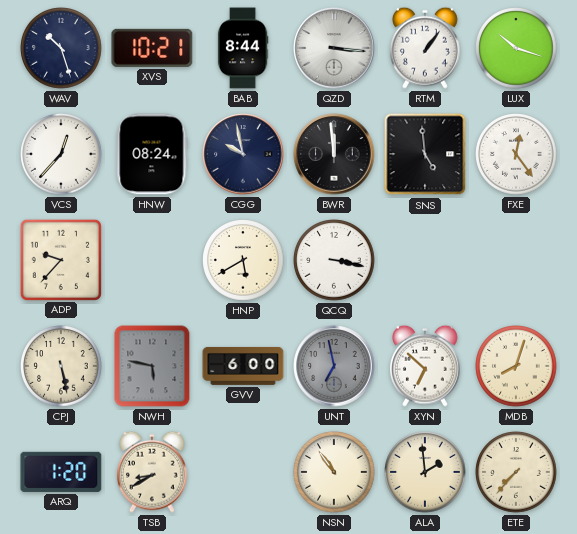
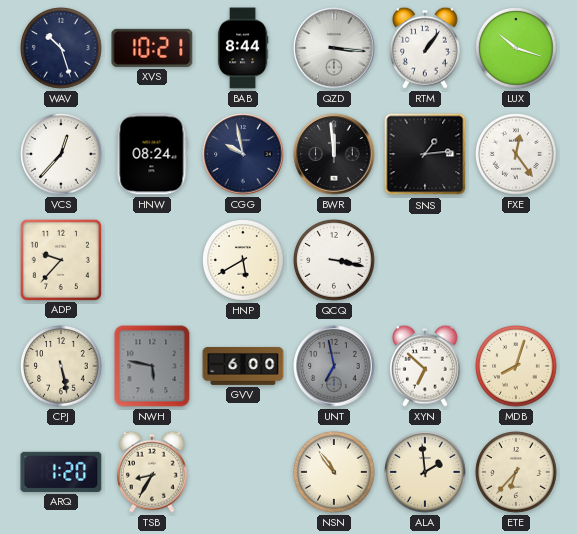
SNS: 4:59 -> 1:14 (425, 154)
TSB: 8:40 -> 8:35 (152, 472)
ETE: 7:37 -> 6:37 (516, 472)
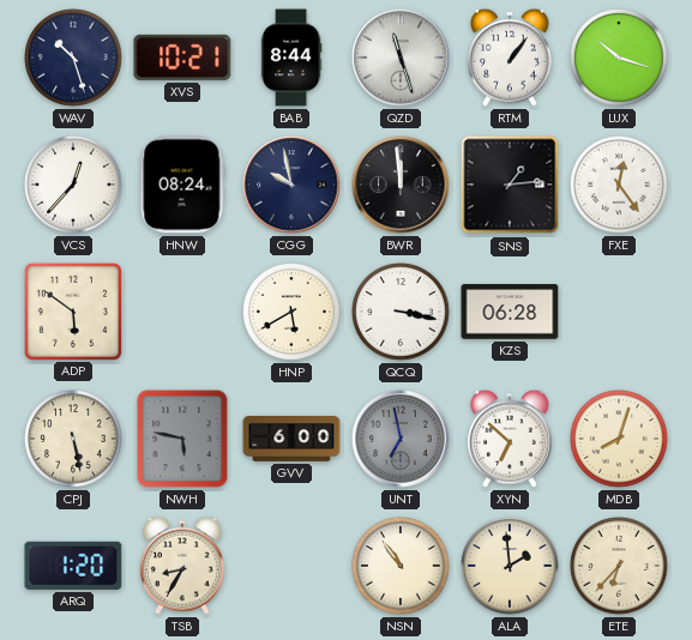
QZD: 3:16 -> 11:27 (401, 58)
ADP: 9:37 -> 5:51 (72, 310)
KZS: none -> 06:28 (510, 312)
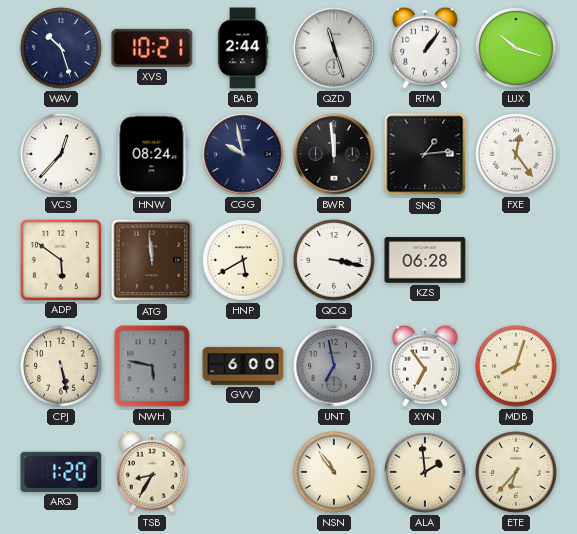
BAB: 8:44 -> 2:44 (243, 48)
ATG: none -> 11:59 (152, 260)
XYN: 6:52 -> 6:54 (425, 366)
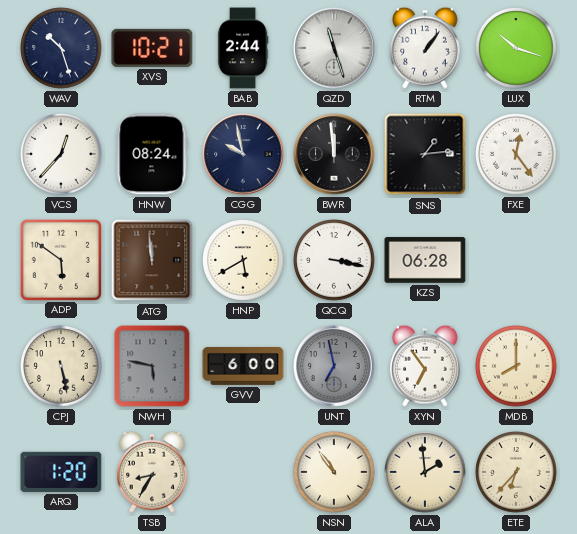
MDB: 8:03 -> 8:00 (516, 366)
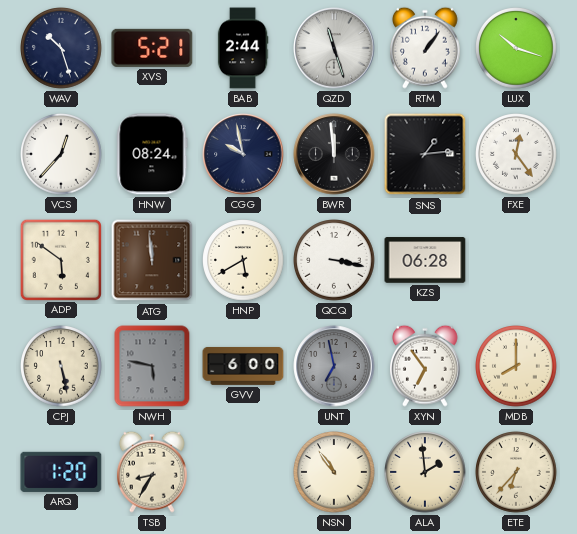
XVS: 10:21 -> 5:21 (152, 48)
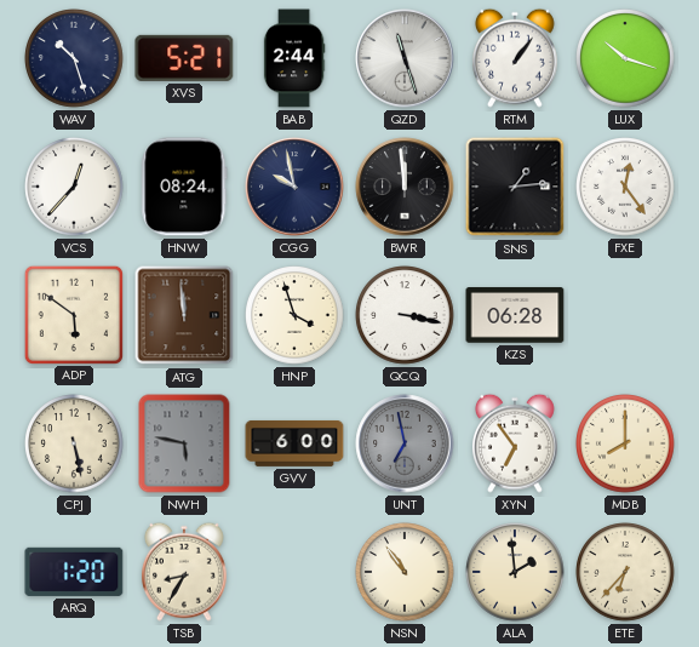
HNP: 5:40 -> 3:57 (294, 315)
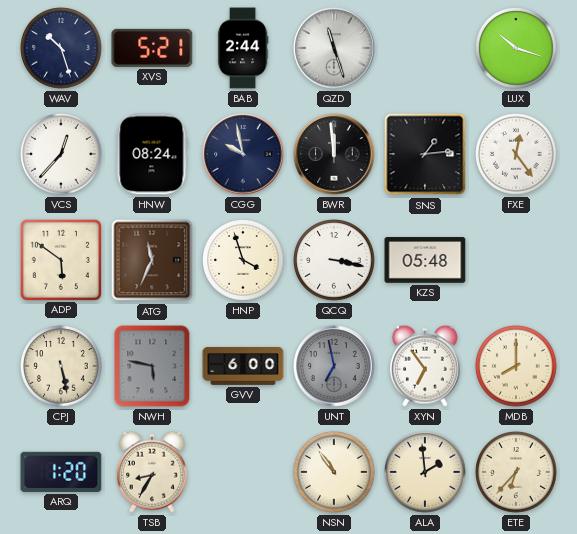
RTM: 1:06 -> none (515, 58)
ATG: 11:59 -> 11:34 (152, 260)
KZS: 06:28 -> 05:48 (425, 260)
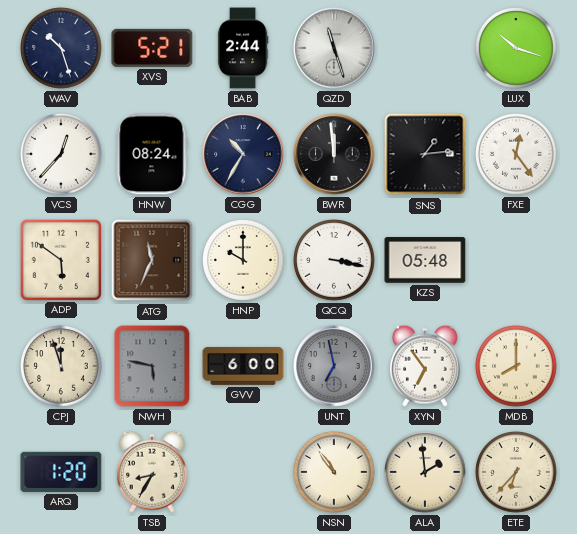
CGG: 9:58 -> 10:35 (243, 154)
HNP: 3:57 -> 10:00 (243, 260)
CPJ: 5:28 -> 11:57 (61, 366)
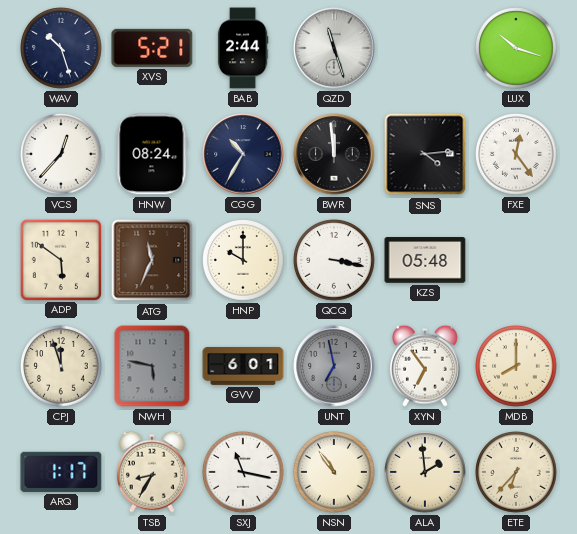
SNS: 1:14 -> 4:14 (425, 154)
GVV: 6:00 -> 6:01 (243, 366)
ARQ: 1:20 -> 1:17 (61, 472)
SXJ: none -> 11:17 (243, 472)
